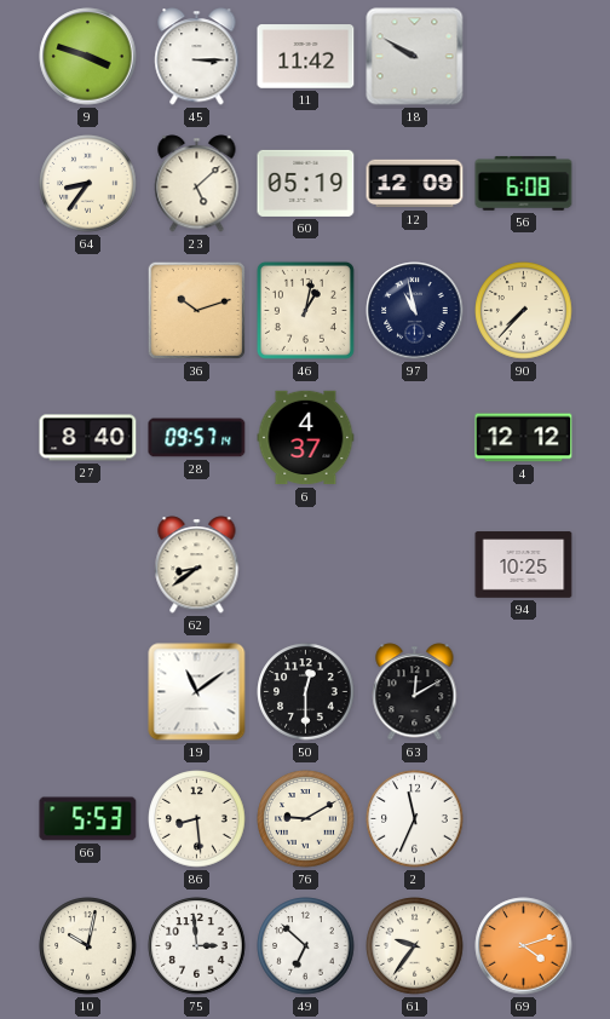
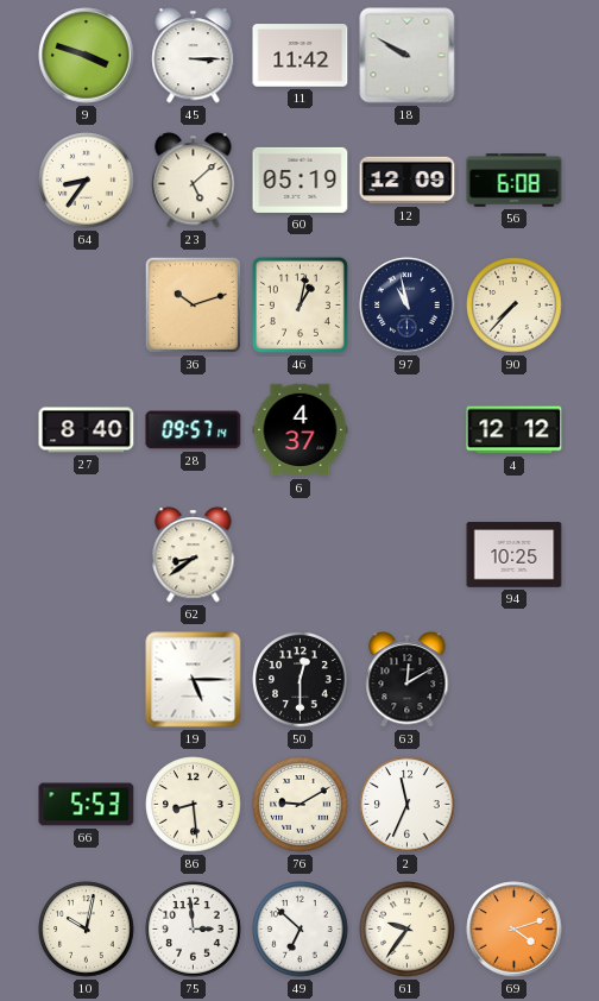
19: 11:09 -> 5:15 (194, 680)
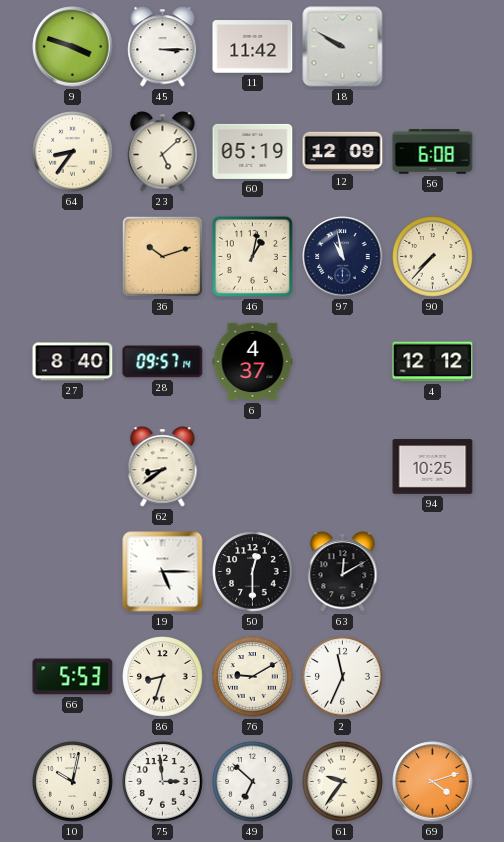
86: 8:29 -> 8:33 (163, 677)
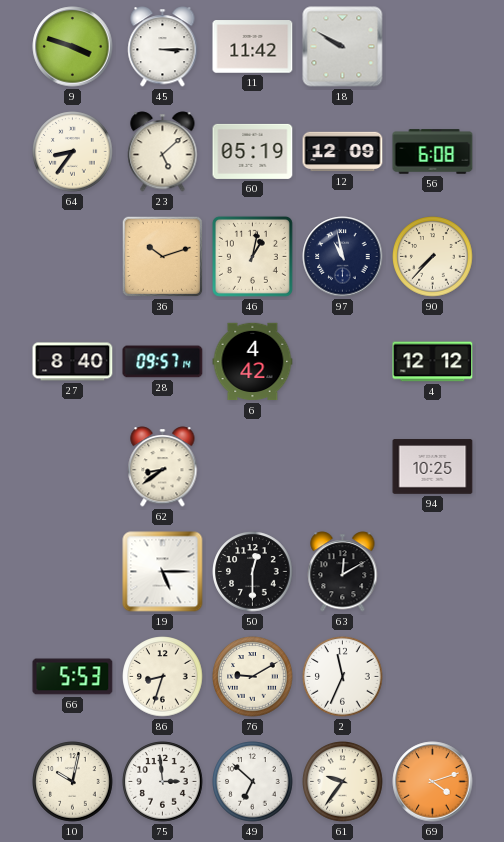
6: 4:37 -> 4:42 (253, 362)
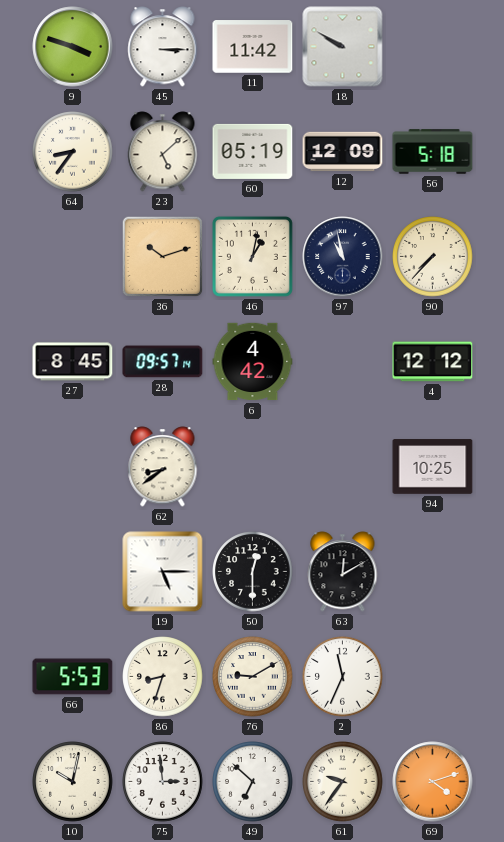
56: 6:08 -> 5:18 (433, 152)
27: 8:40 -> 8:45 (73, 362)
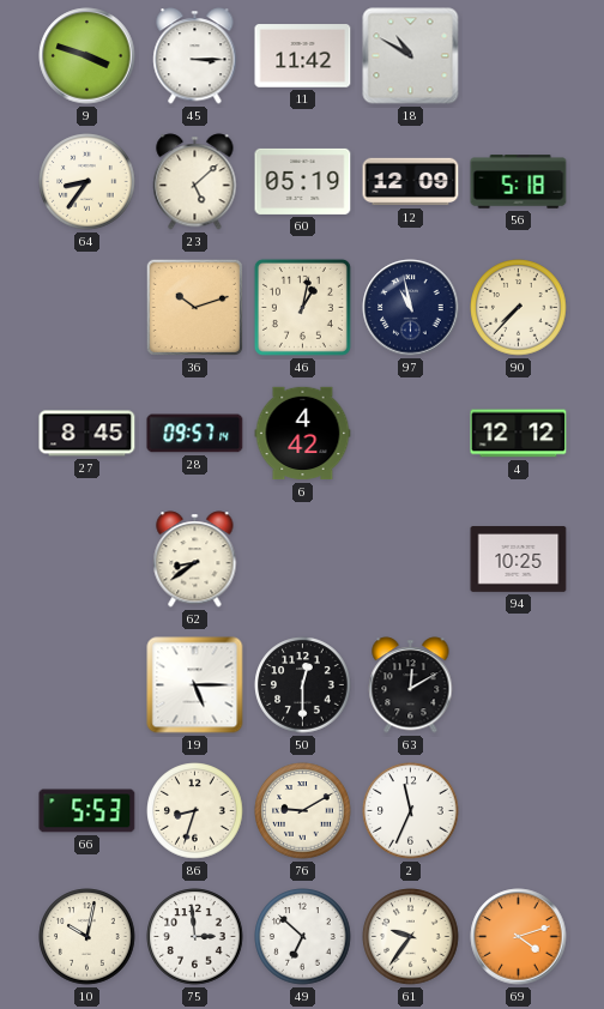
18: 9:50 -> 10:50 (411, 56)
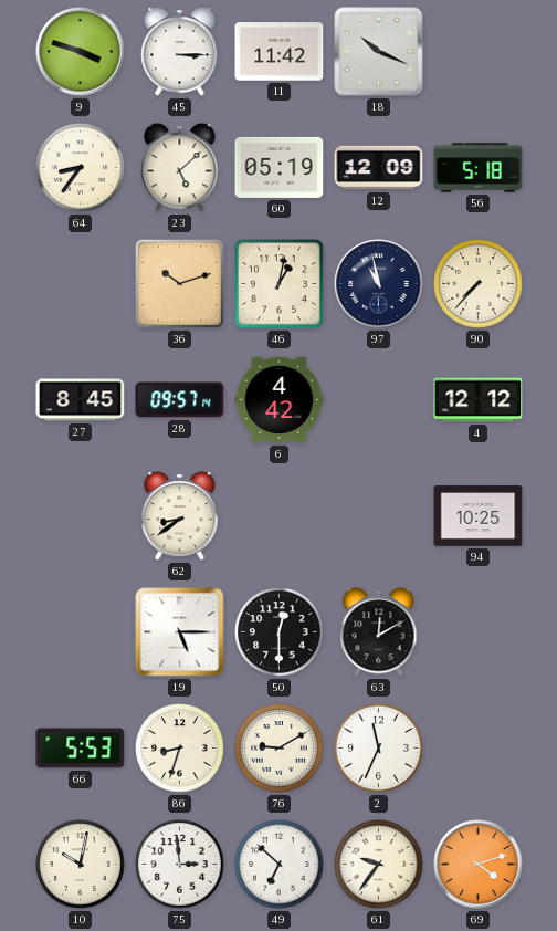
18: 10:50 -> 10:19 (379, 52)
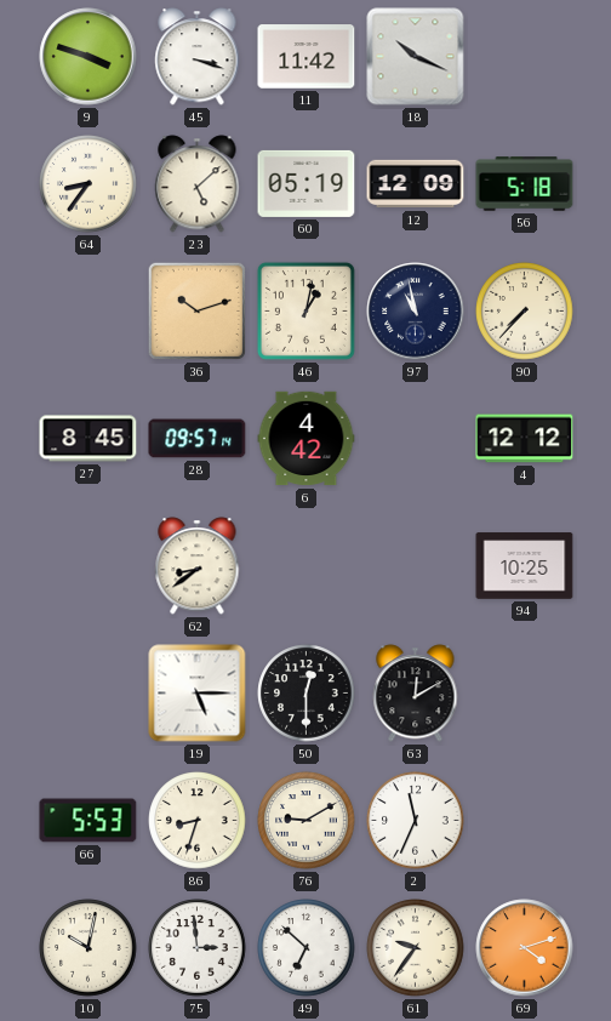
45: 3:15 -> 3:18 (198, 57)
